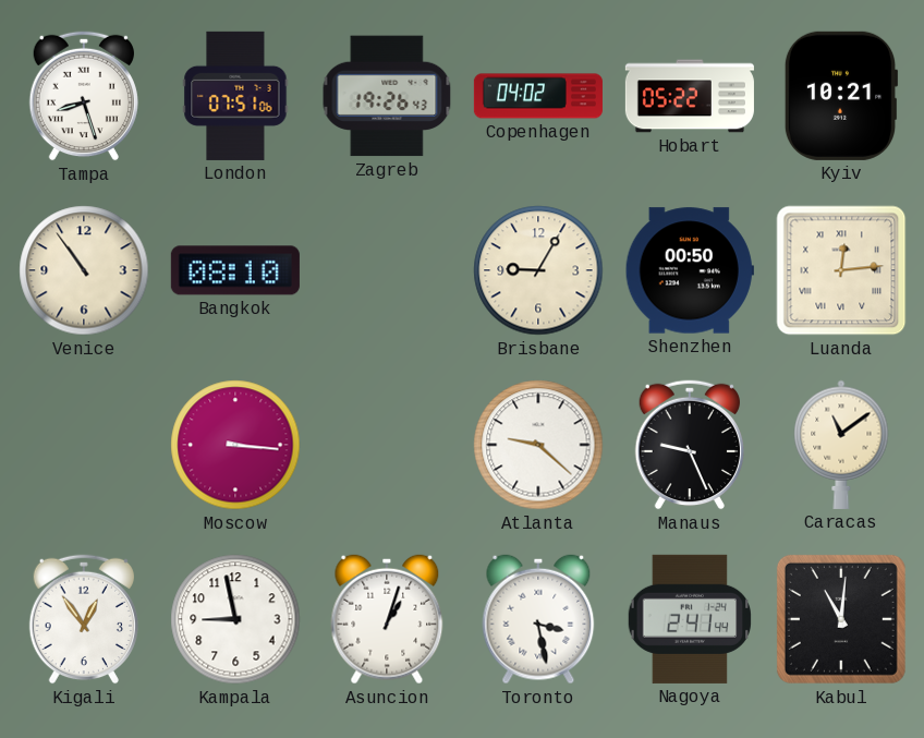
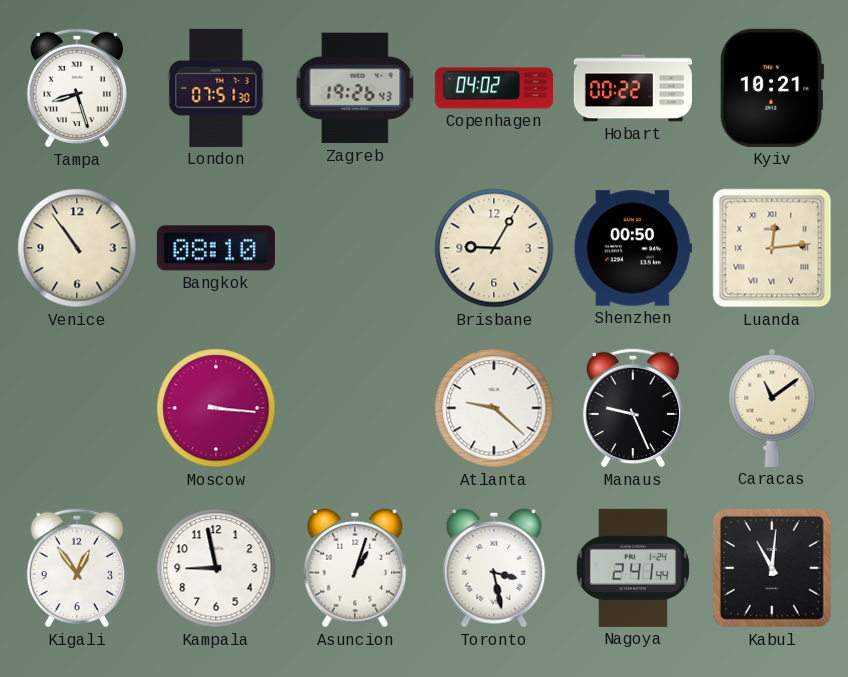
London: 07:51:06 -> 07:51:30 (216, 88)
Hobart: 05:22 -> 00:22 (633, 88)
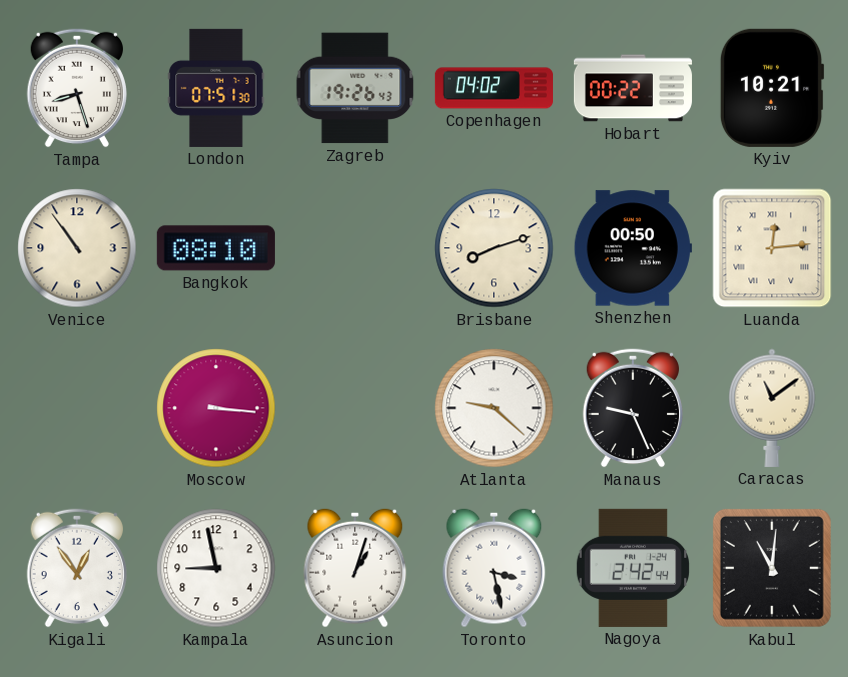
Brisbane: 9:05 -> 8:12 (494, 248)
Nagoya: 2:41 -> 2:42 (632, 568)
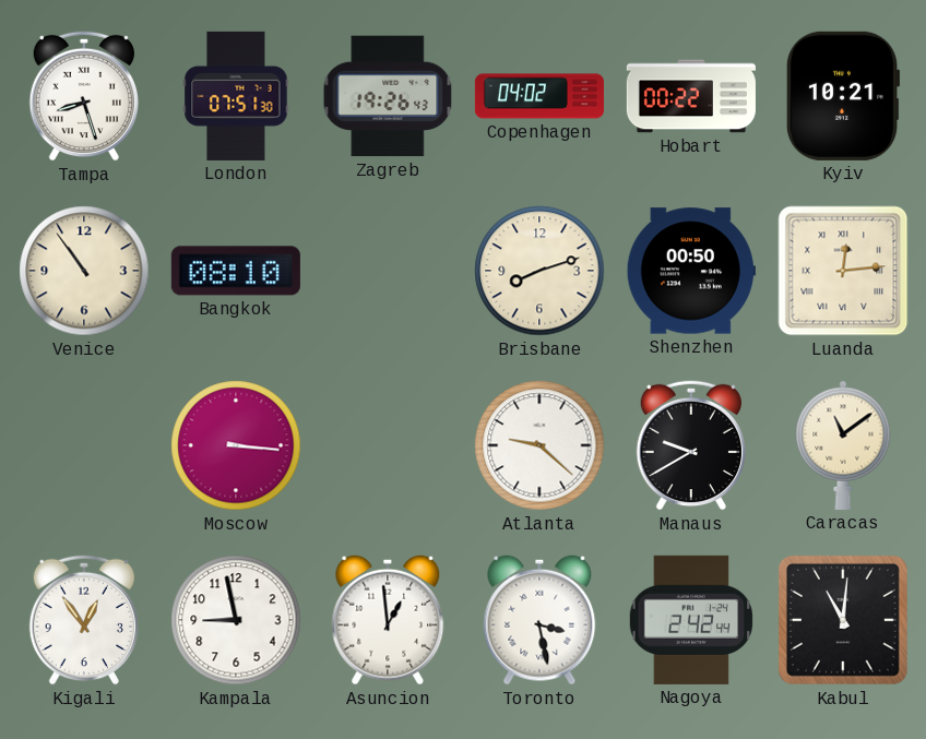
Manaus: 9:26 -> 9:40 (690, 445)
Asuncion: 1:03 -> 12:59 (388, 620)
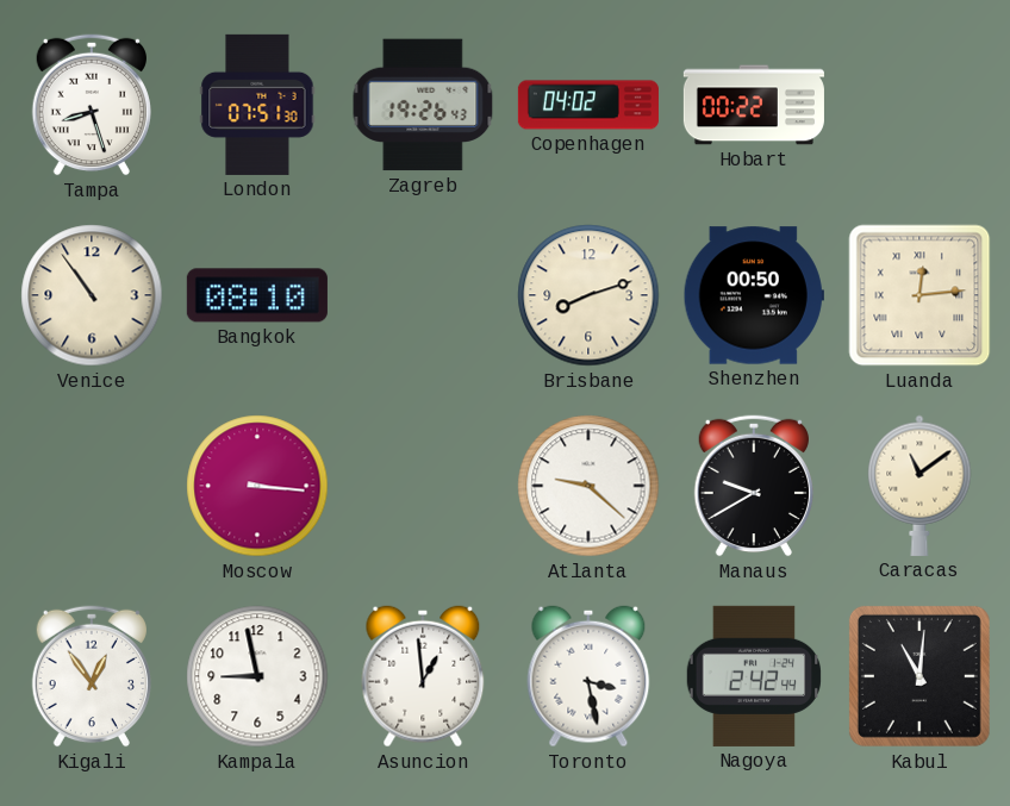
Kyiv: 10:21 -> none (843, 96)
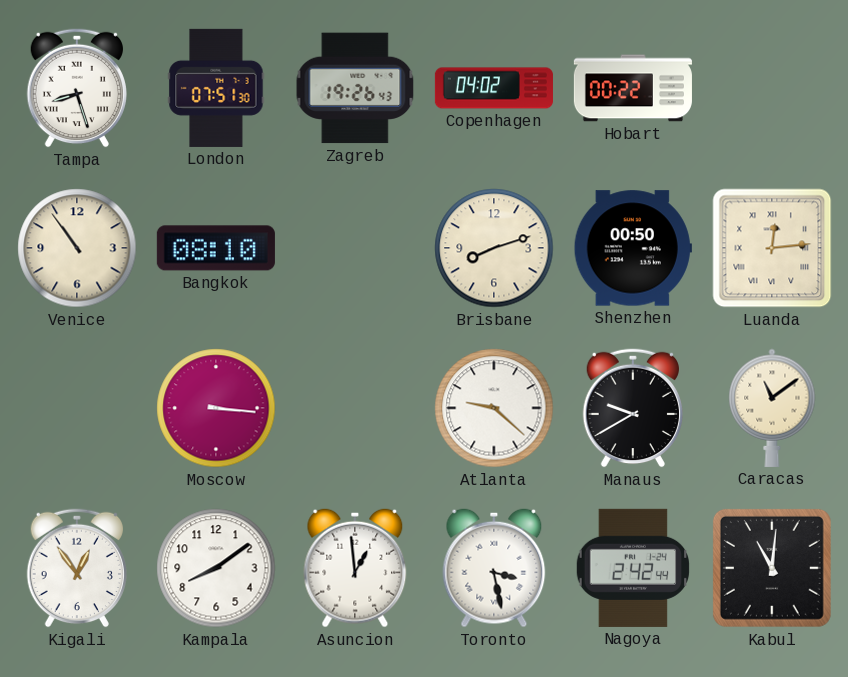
Kampala: 8:58 -> 8:09 (216, 568)
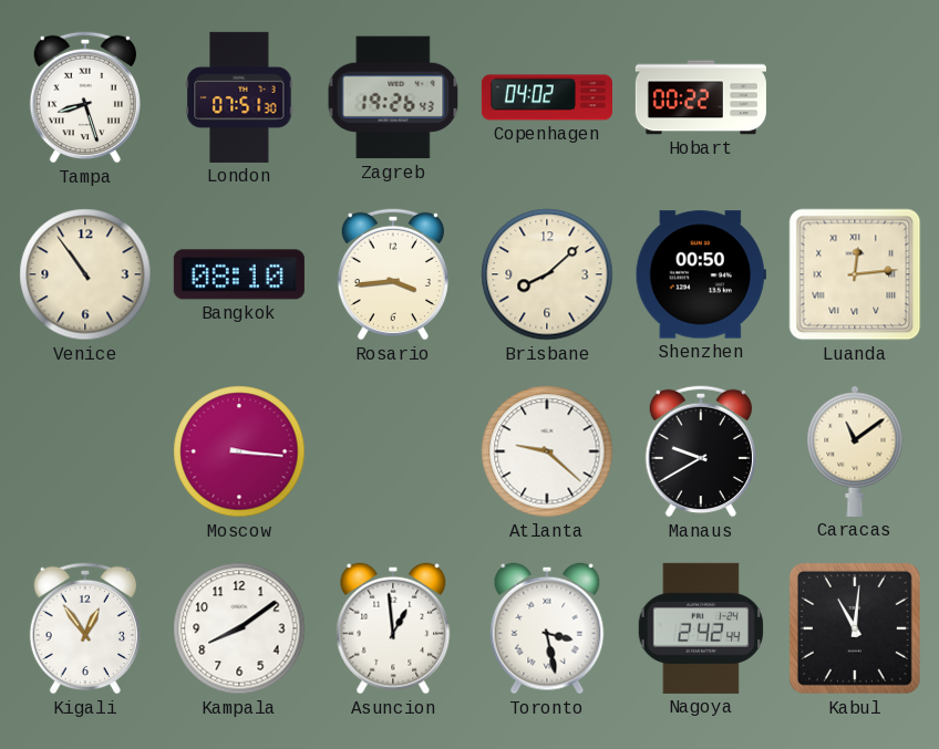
Rosario: none -> 3:44 (392, 274)
Brisbane: 8:12 -> 8:08 (547, 274)
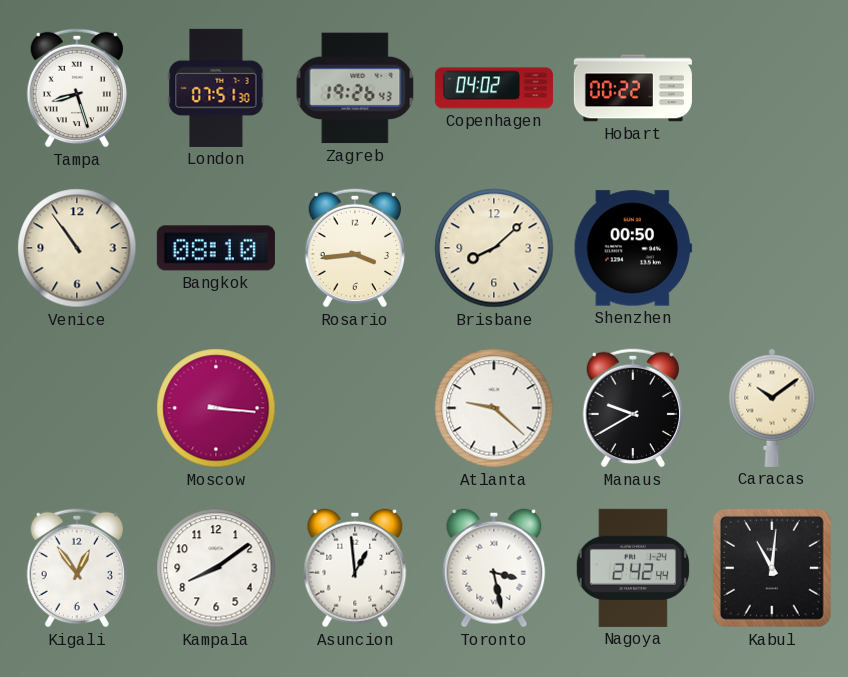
Luanda: 12:14 -> none (855, 274)
Caracas: 11:09 -> 10:09 (772, 408)
